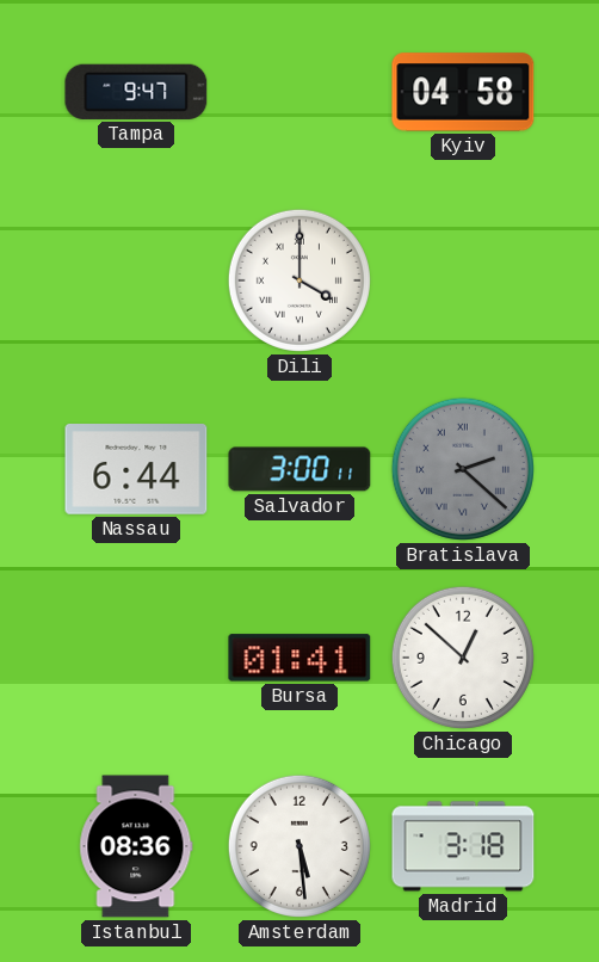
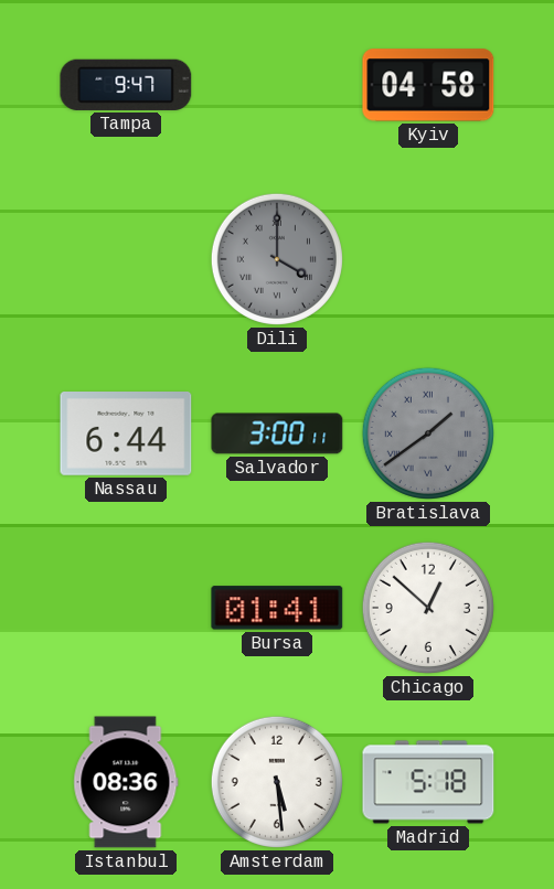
Dili dial: white -> grey (277, 259)
Bratislava: 2:22 -> 1:39 (428, 433)
Madrid: 3:18 -> 5:18 (428, 782)
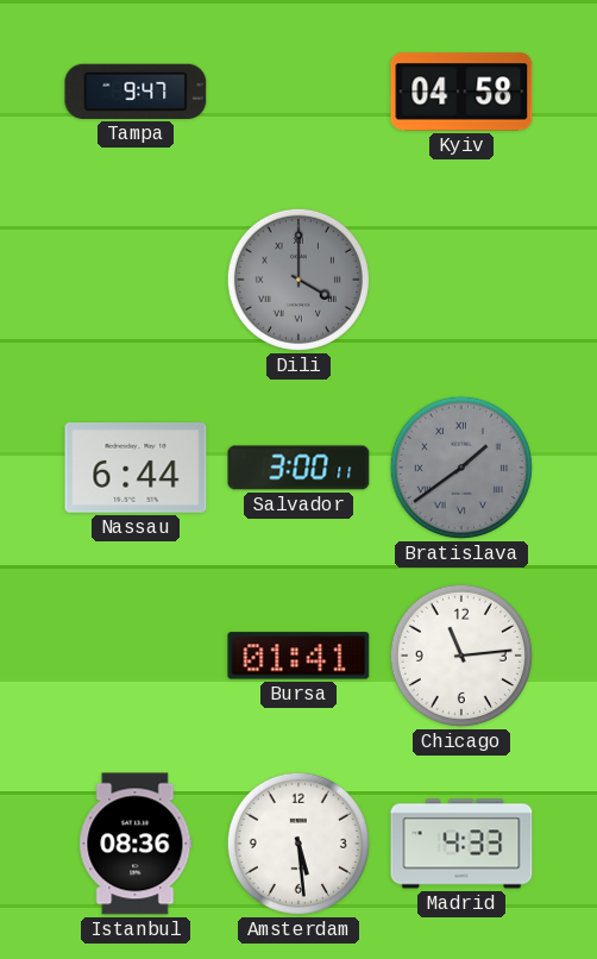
Chicago: 12:52 -> 11:14 (461, 656)
Madrid: 5:18 -> 4:33 (461, 844)
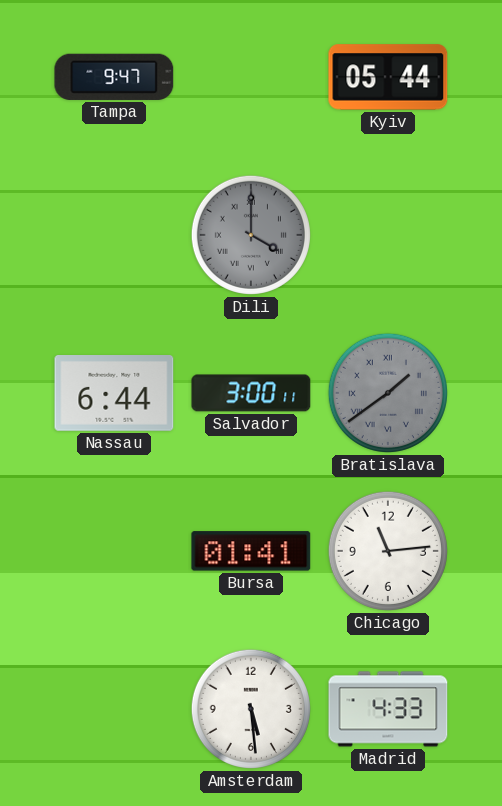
Kyiv: 04:58 -> 05:44 (388, 77)
Istanbul: 08:36 -> none (136, 844)
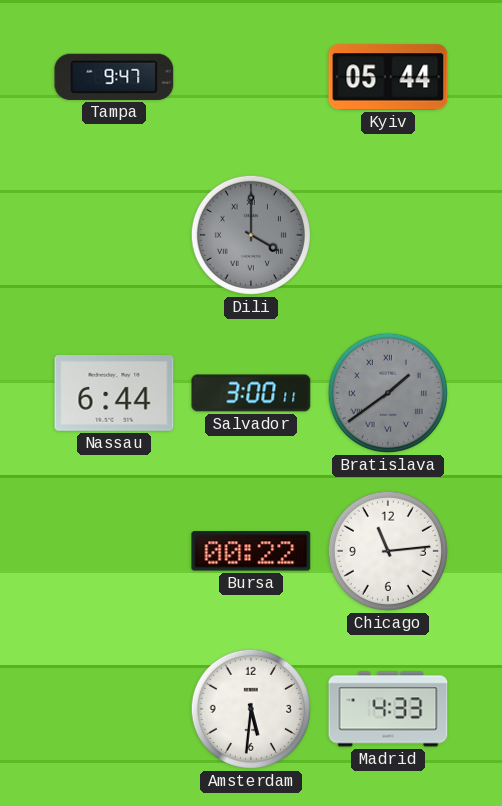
Bursa: 01:41 -> 00:22 (251, 551)
Amsterdam: 5:29 -> 5:31 (251, 709)
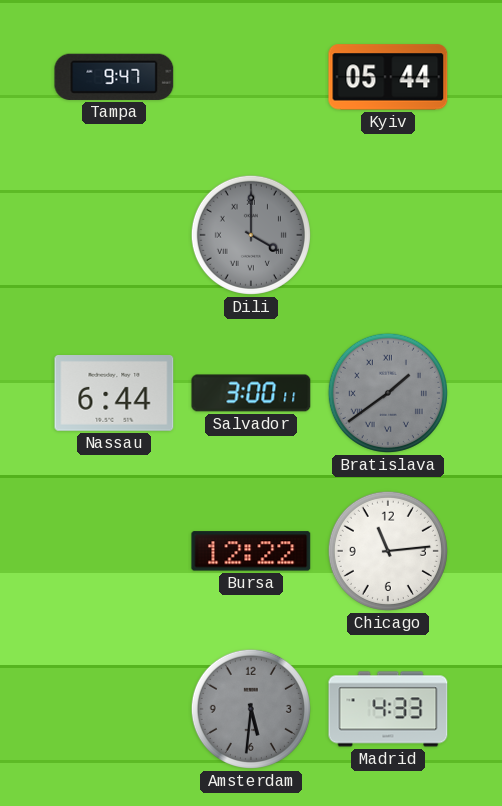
Bursa: 00:22 -> 12:22 (251, 551)
Amsterdam dial: white -> grey (251, 709)
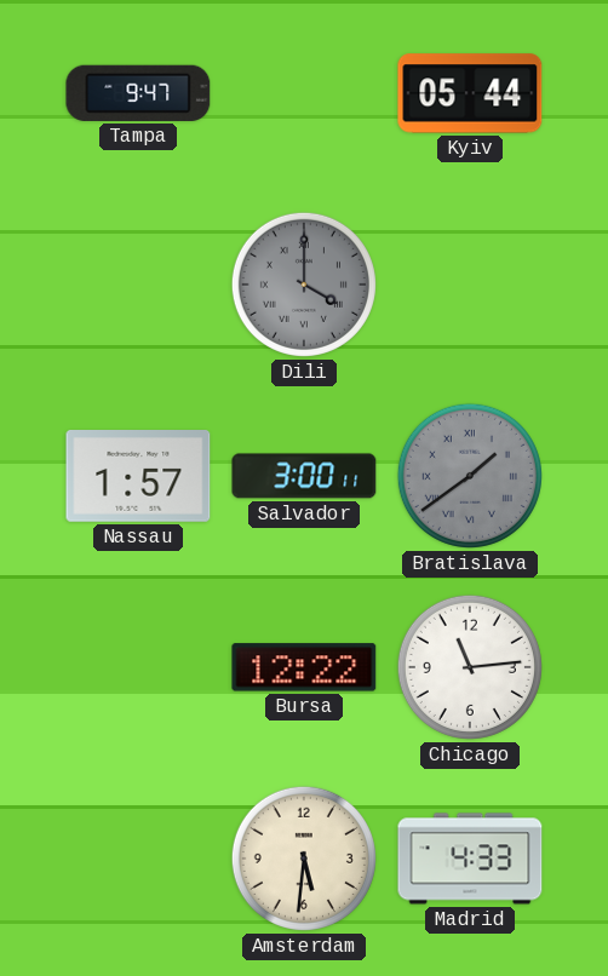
Nassau: 6:44 -> 1:57 (138, 477)
Amsterdam dial: grey -> cream (304, 859)
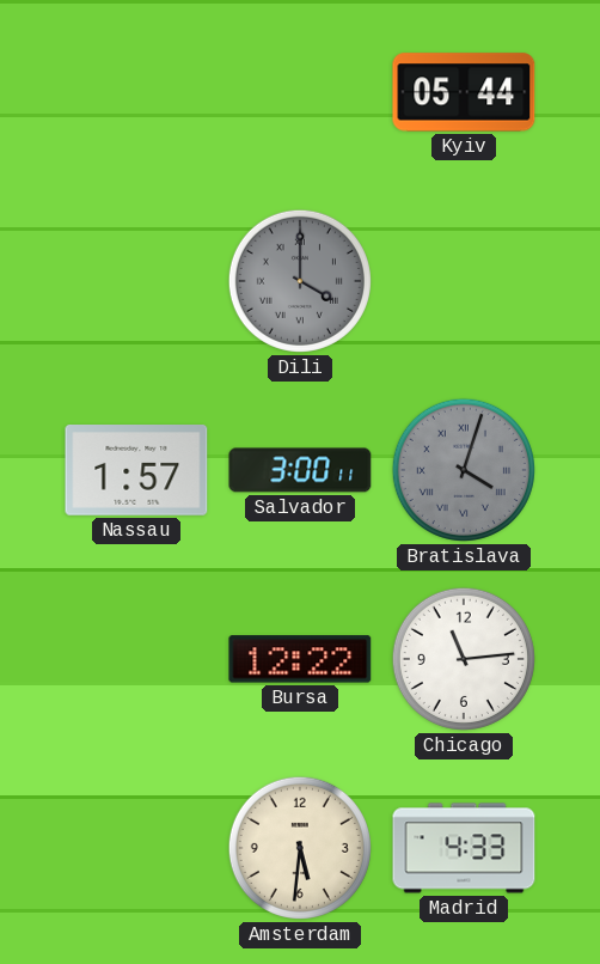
Tampa: 9:47 -> none (138, 93)
Bratislava: 1:39 -> 4:03 (464, 470)
